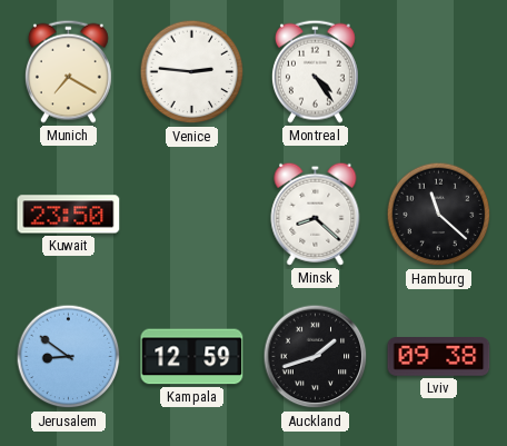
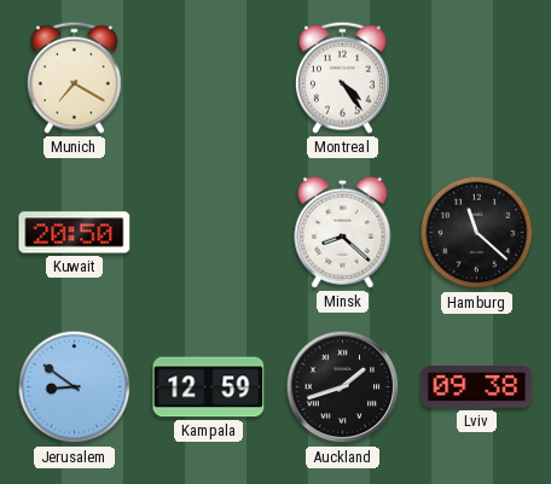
Venice: 2:46 -> none (192, 72)
Kuwait: 23:50 -> 20:50 (75, 233)
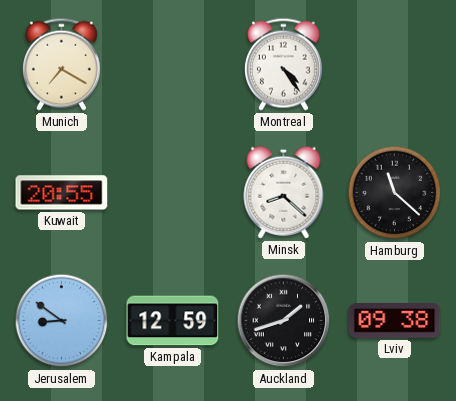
Kuwait: 20:50 -> 20:55 (62, 193)
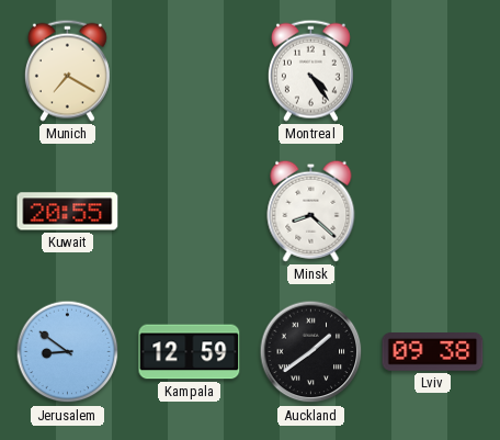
Hamburg: 11:22 -> none (395, 193)
Auckland: 1:42 -> 1:39 (311, 352)
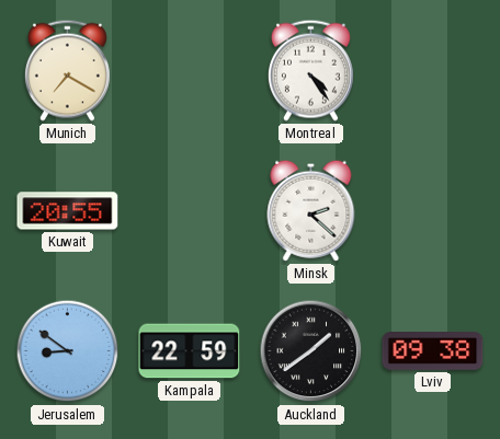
Minsk: 8:22 -> 2:22 (311, 210)
Kampala: 12:59 -> 22:59 (190, 351)
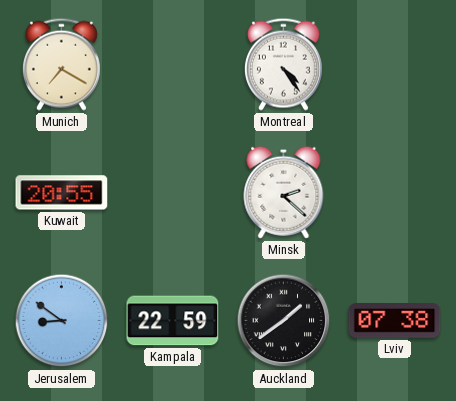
Lviv: 09:38 -> 07:38 (395, 321)
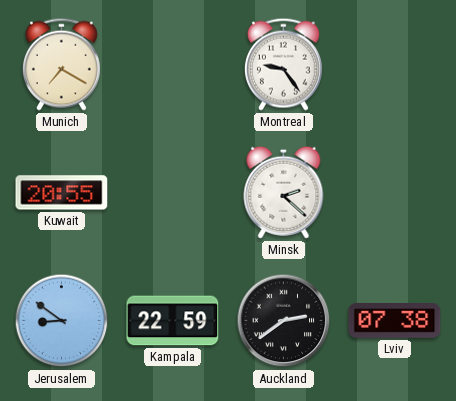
Montreal: 4:24 -> 9:24 (283, 64)
Auckland: 1:39 -> 2:39 (284, 321)
